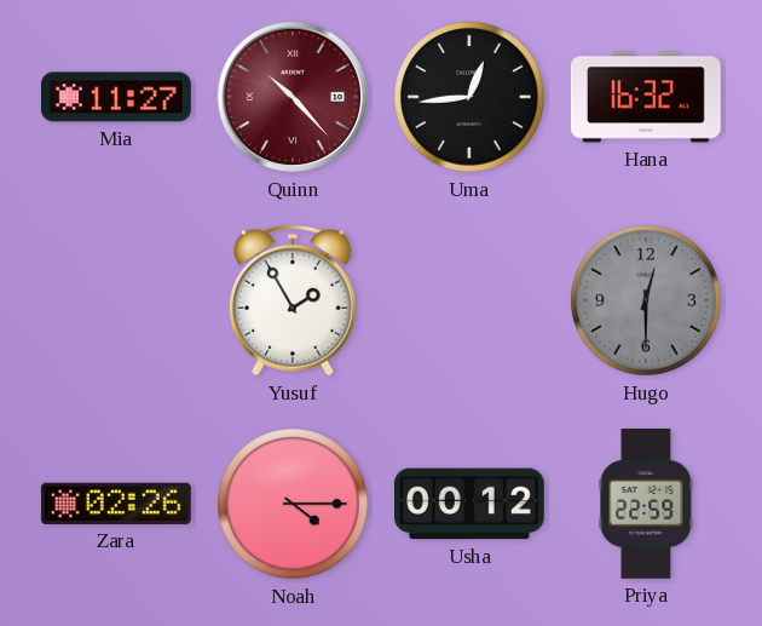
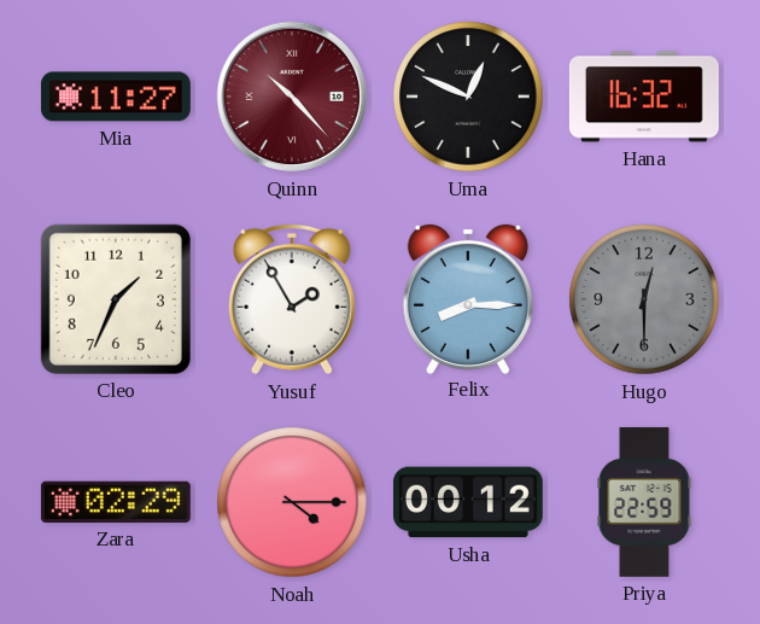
Uma: 12:44 -> 12:49 (468, 97)
Cleo: none -> 1:34 (116, 299)
Felix: none -> 8:15 (468, 298)
Zara: 02:26 -> 02:29 (116, 502)
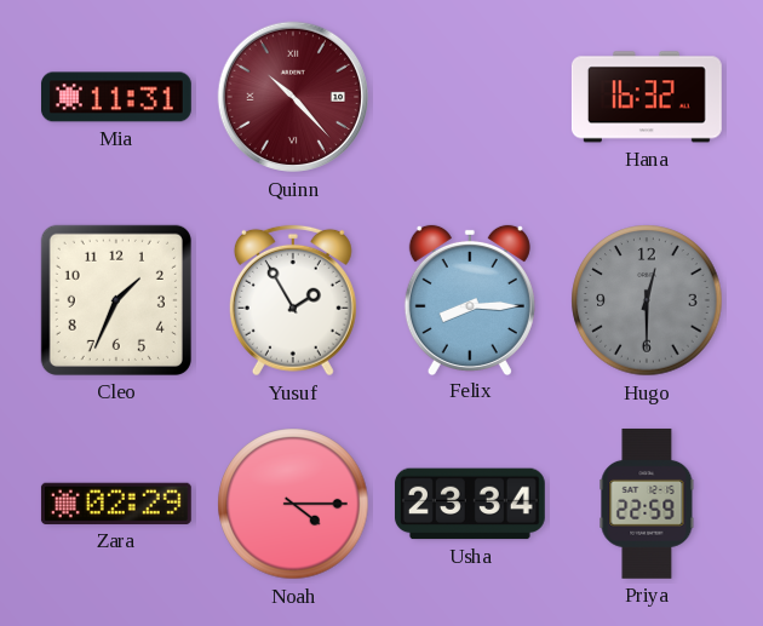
Mia: 11:27 -> 11:31 (116, 97)
Uma: 12:49 -> none (468, 97)
Usha: 00:12 -> 23:34 (470, 504)
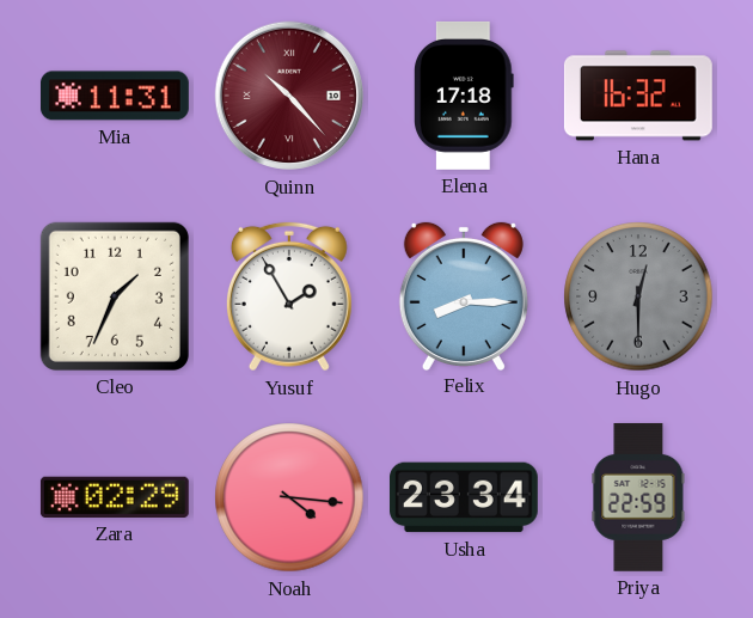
Elena: none -> 17:18 (465, 96)
Noah: 4:15 -> 4:16 (289, 497)
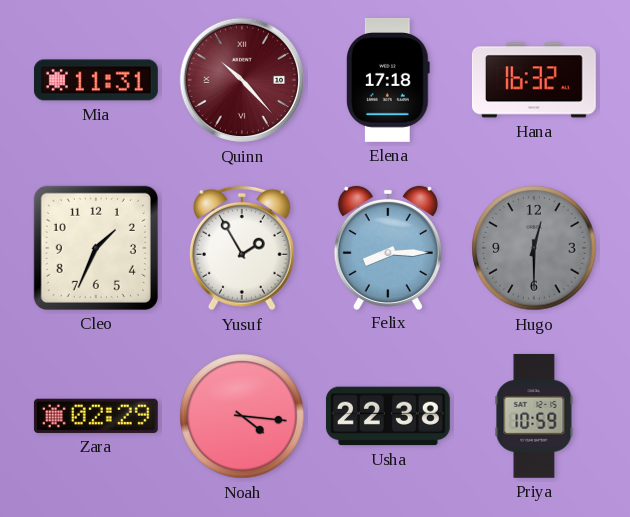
Usha: 23:34 -> 22:38 (388, 416)
Priya: 22:59 -> 10:59 (534, 416)
